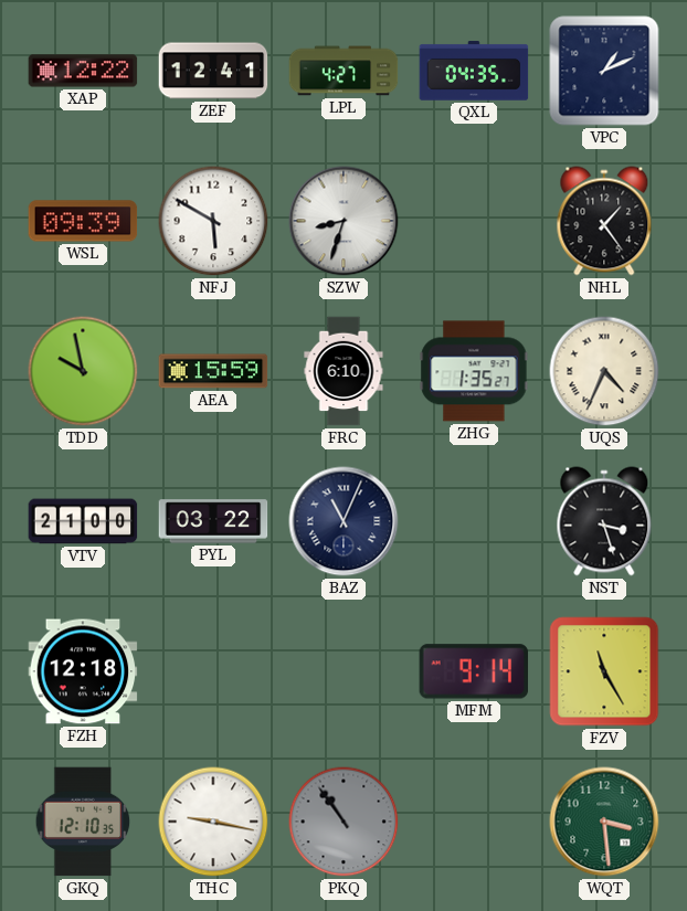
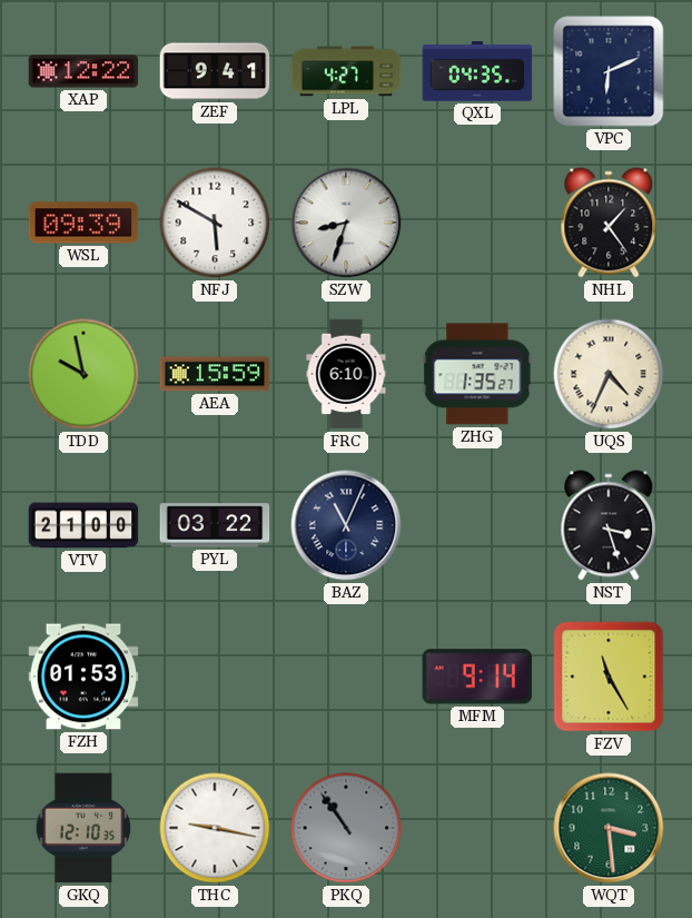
ZEF: 12:41 -> 9:41 (215, 71)
VPC: 1:11 -> 6:11 (609, 71)
FZH: 12:18 -> 01:53 (83, 677)
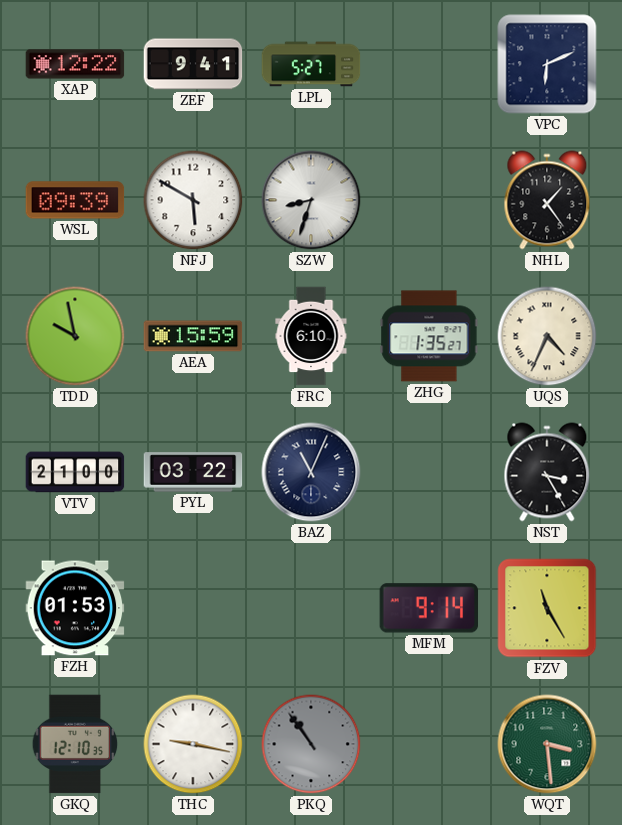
LPL: 4:27 -> 5:27 (311, 64)
QXL: 04:35 -> none (477, 71)
NST: 3:27 -> 3:25 (547, 472)
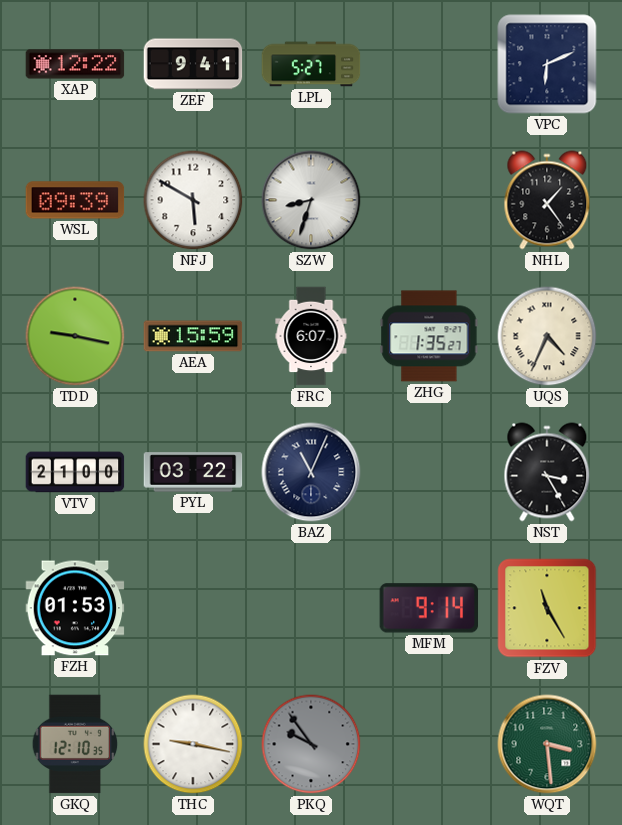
TDD: 9:58 -> 9:17 (75, 336)
FRC: 6:10 -> 6:07 (311, 336)
PKQ: 10:54 -> 9:54 (311, 744)
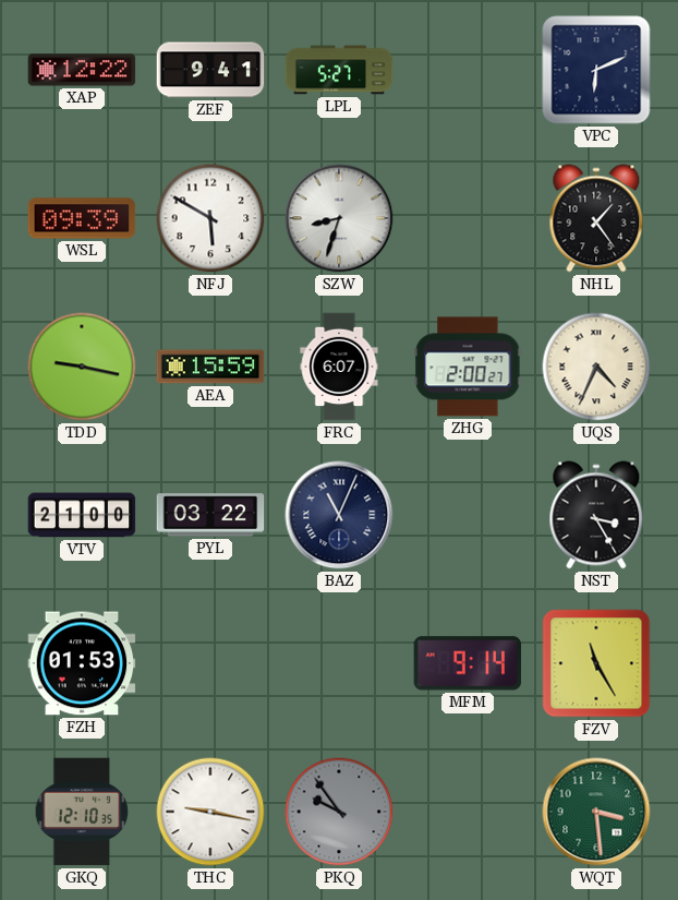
ZHG: 1:35 -> 2:00 (468, 367)
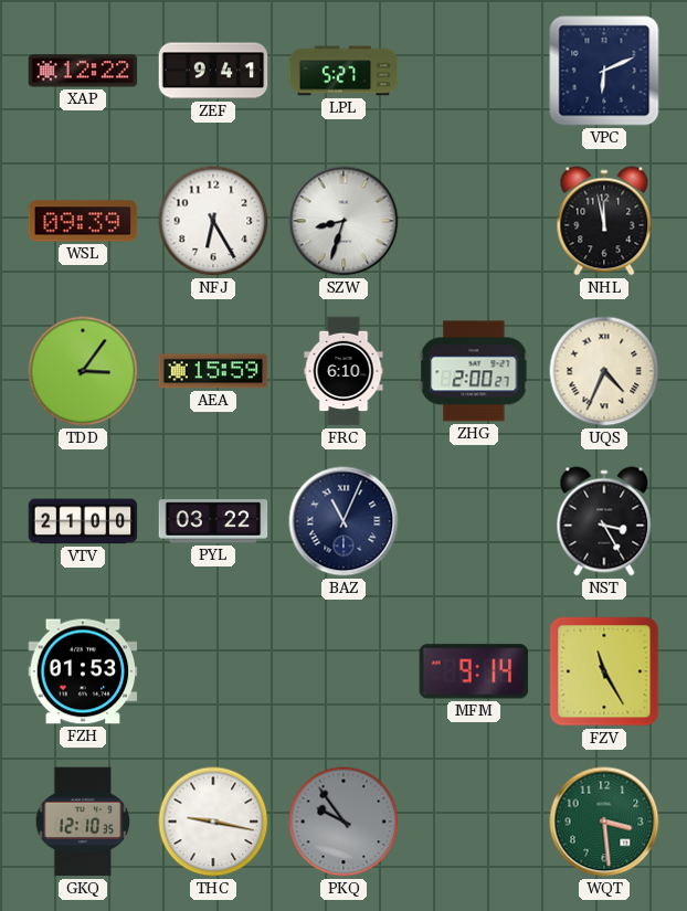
NFJ: 5:50 -> 6:25 (213, 221)
NHL: 1:24 -> 11:58 (604, 221)
TDD: 9:17 -> 3:06 (83, 371)
FRC: 6:07 -> 6:10 (343, 371)
